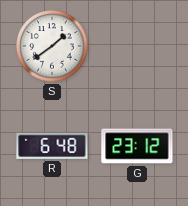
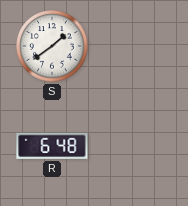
G: 23:12 -> none (137, 146)
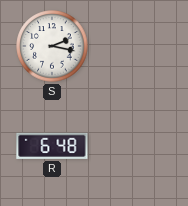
S: 1:39 -> 2:17 (52, 46)
